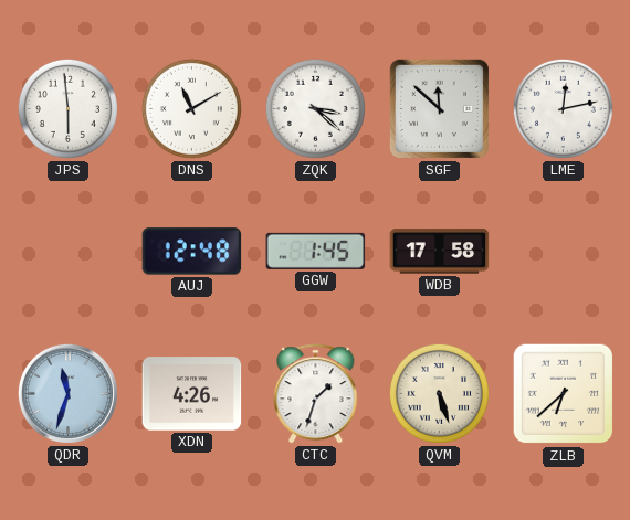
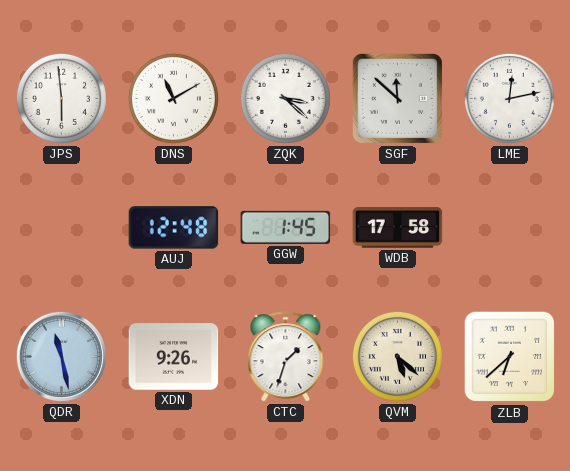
QDR: 11:33 -> 11:28 (61, 356)
XDN: 4:26 -> 9:26 (174, 357)
QVM: 5:27 -> 5:22 (397, 356)
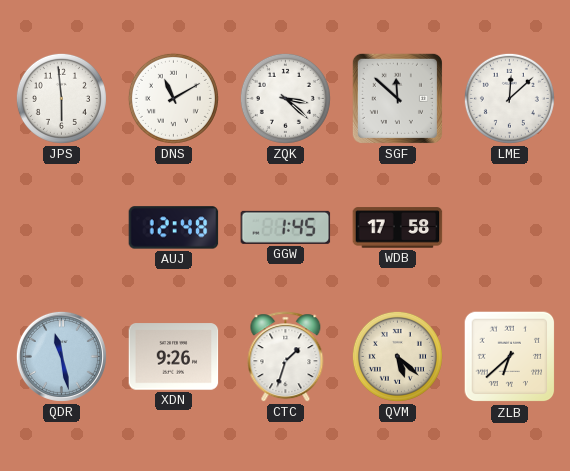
LME: 12:13 -> 12:08 (509, 98)
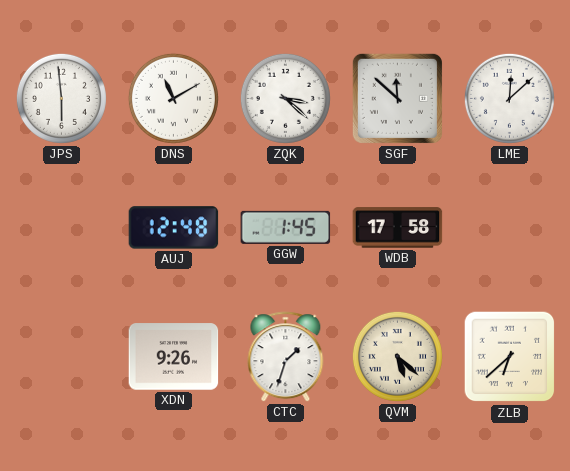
QDR: 11:28 -> none (61, 356)
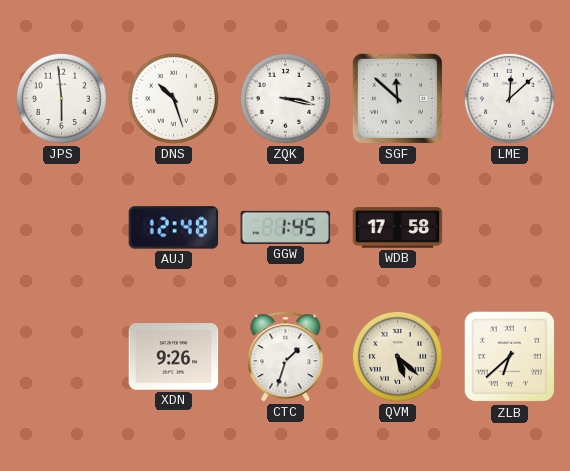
DNS: 11:10 -> 10:27 (173, 98)
ZQK: 3:22 -> 3:17 (285, 98)
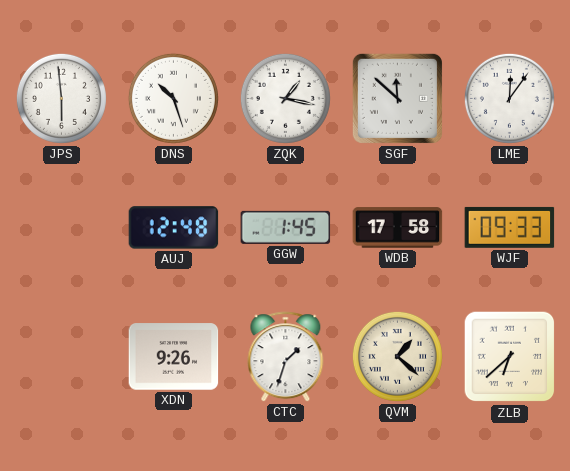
ZQK: 3:17 -> 1:17 (285, 98)
LME: 12:08 -> 12:06 (509, 98)
WJF: none -> 09:33 (510, 227)
QVM: 5:22 -> 1:22 (397, 356)
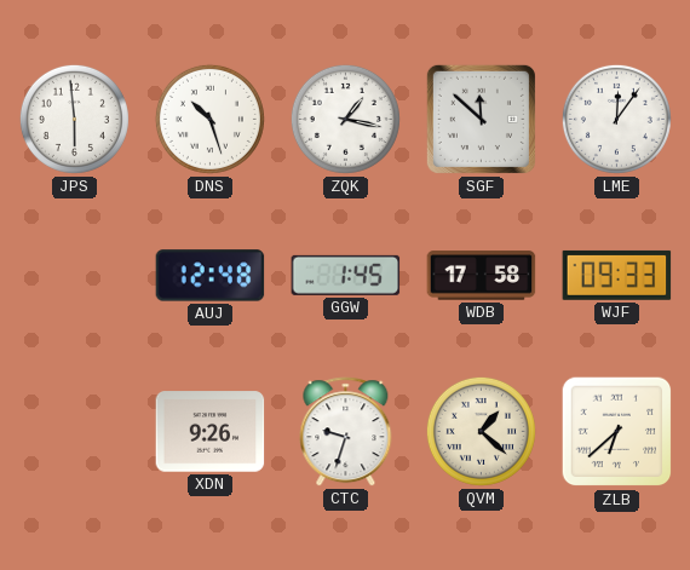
CTC: 1:33 -> 9:33 (346, 432)
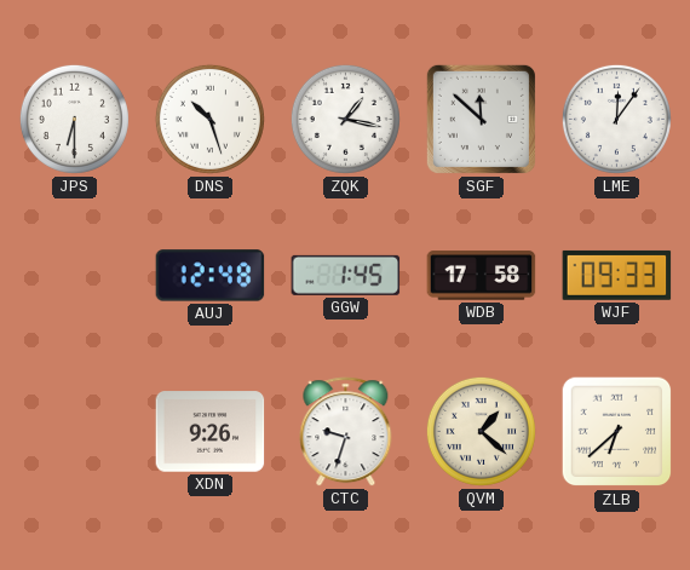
JPS: 5:59 -> 6:30 (74, 119)
